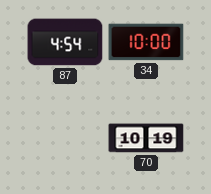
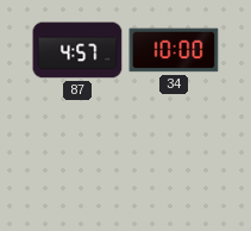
87: 4:54 -> 4:57 (77, 50)
70: 10:19 -> none (146, 138)
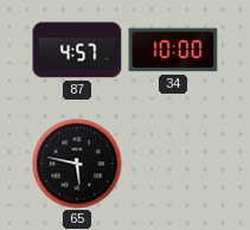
65: none -> 5:47 (77, 164)
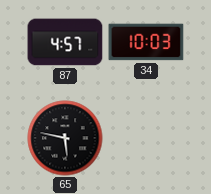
34: 10:00 -> 10:03 (146, 42)
